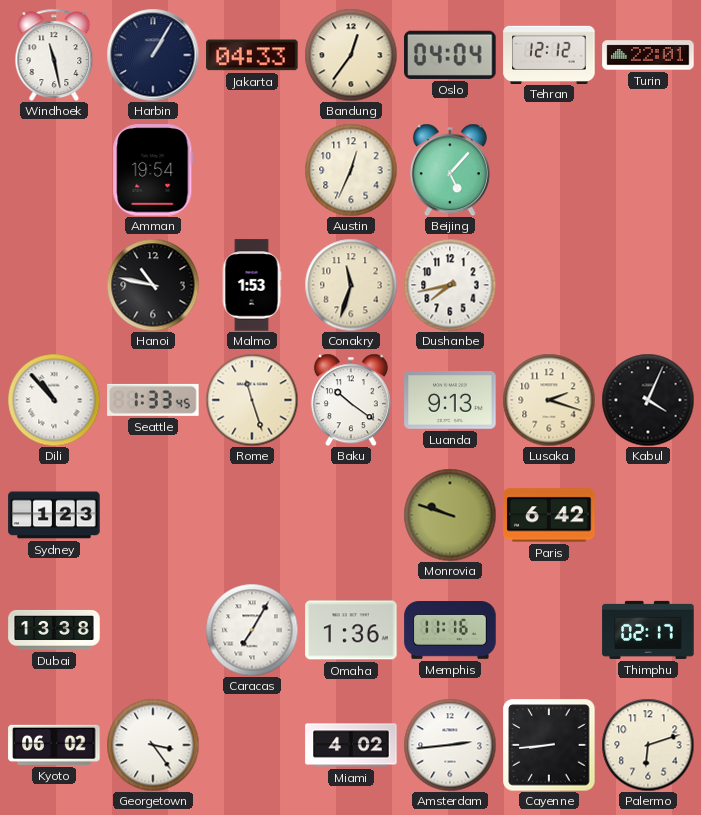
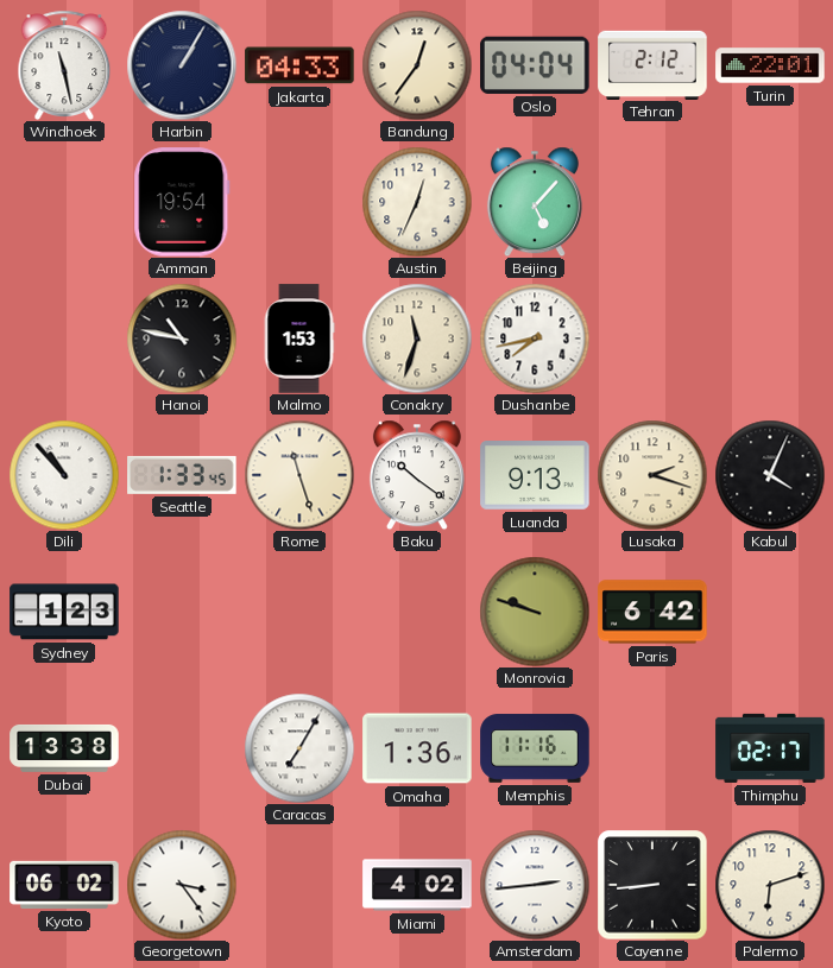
Tehran: 12:12 -> 2:12 (652, 64)
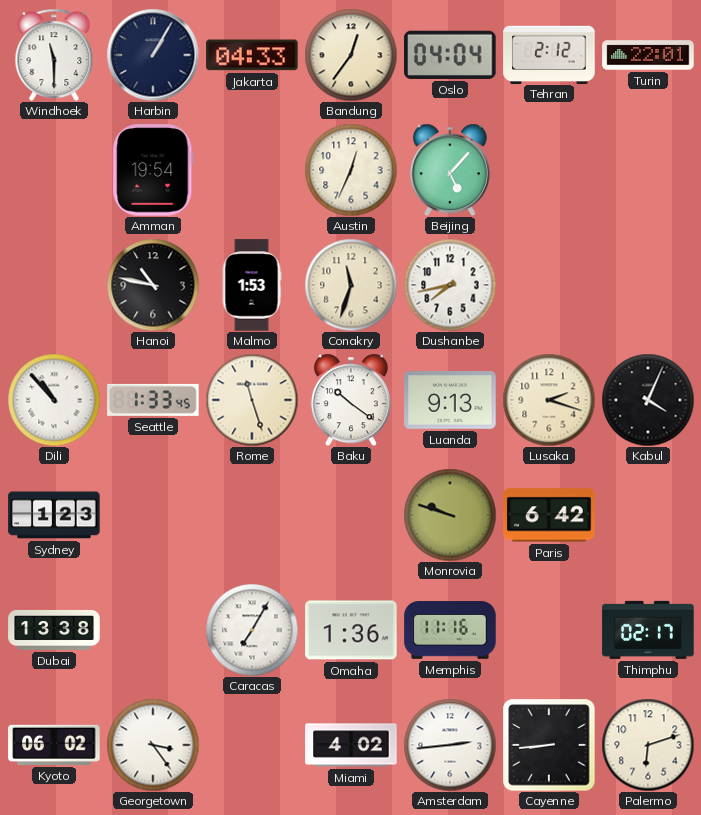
Windhoek: 11:28 -> 11:30 (54, 55)
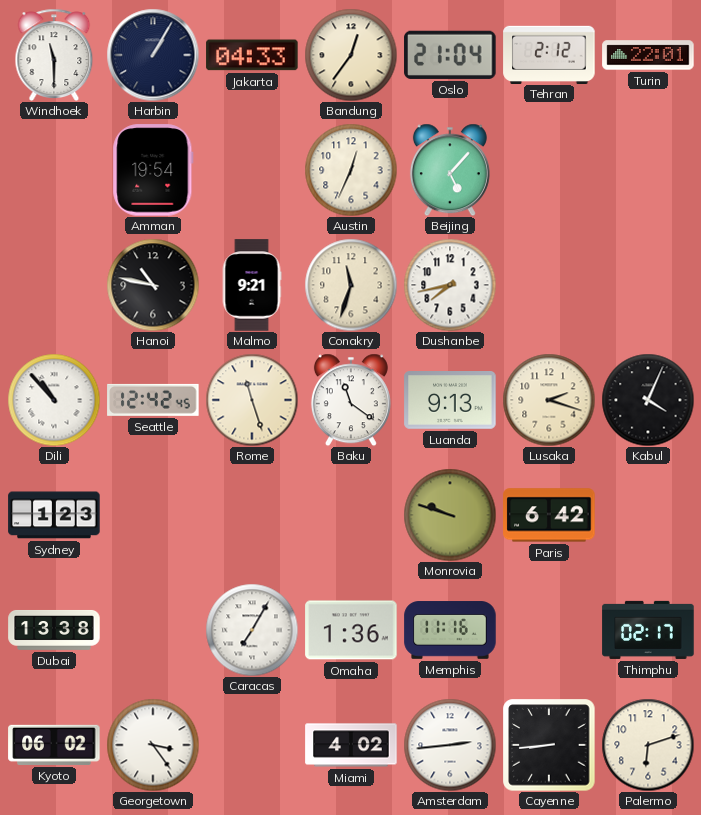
Oslo: 04:04 -> 21:04 (450, 55)
Malmo: 1:53 -> 9:21 (252, 285)
Seattle: 1:33 -> 12:42 (153, 400)
Baku: 10:21 -> 11:21 (351, 400)
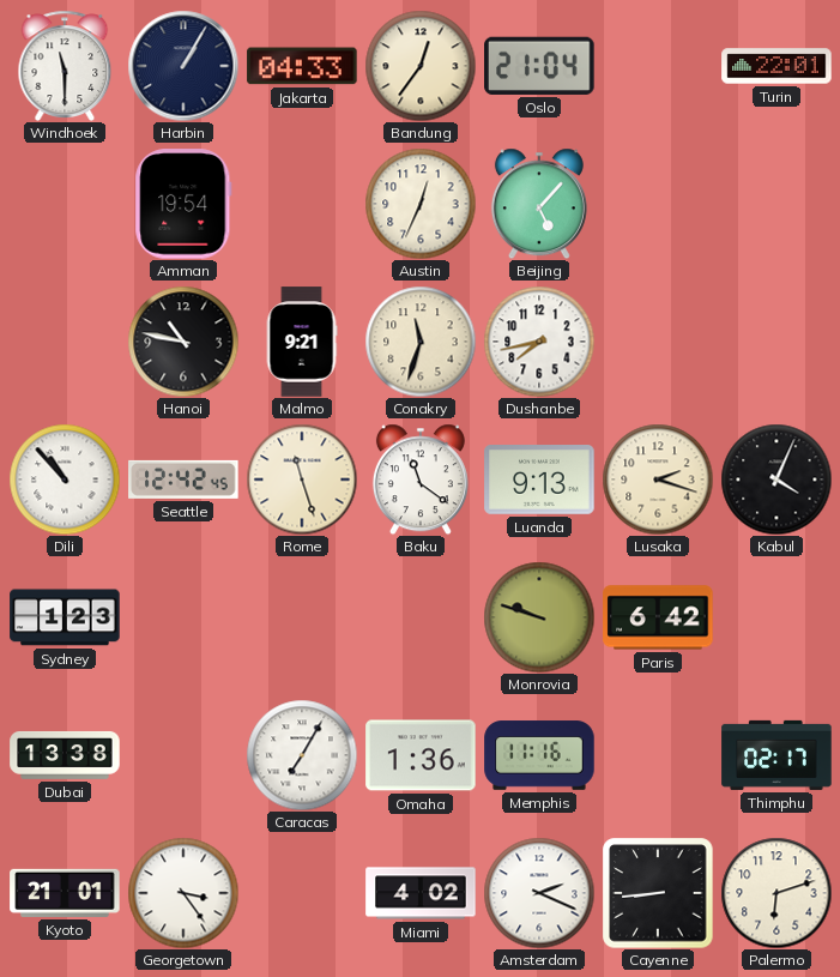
Tehran: 2:12 -> none (549, 54)
Kyoto: 06:02 -> 21:01 (65, 893)
Amsterdam: 2:44 -> 2:19 (539, 893)
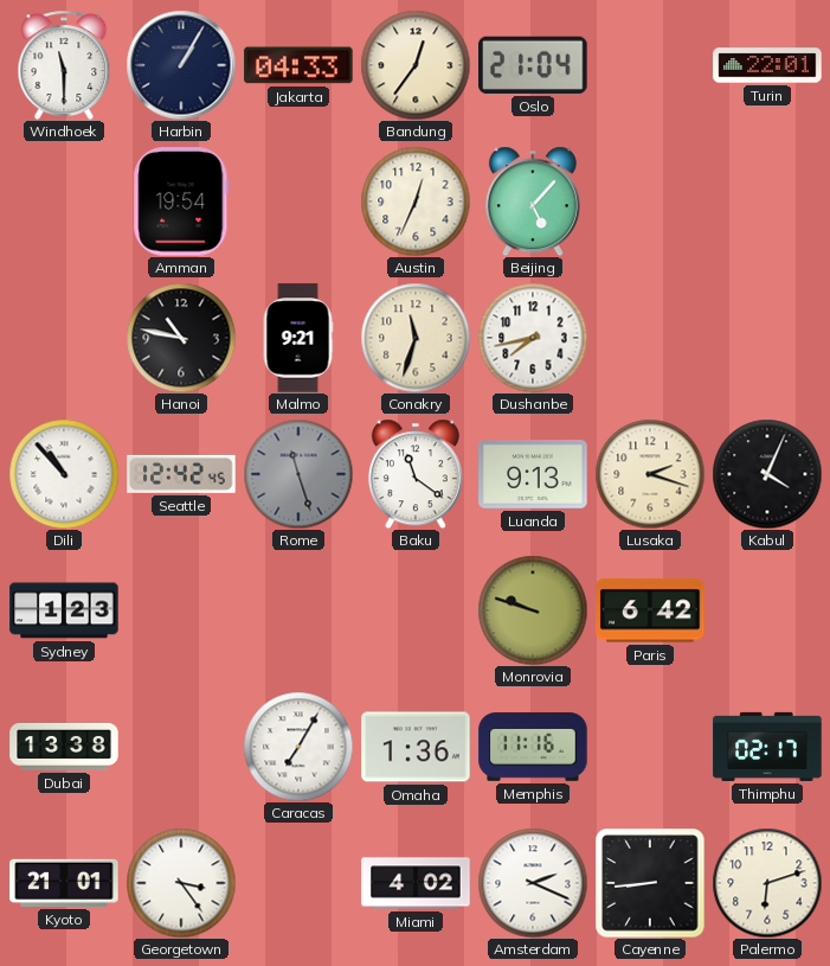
Rome dial: cream -> grey (298, 474)
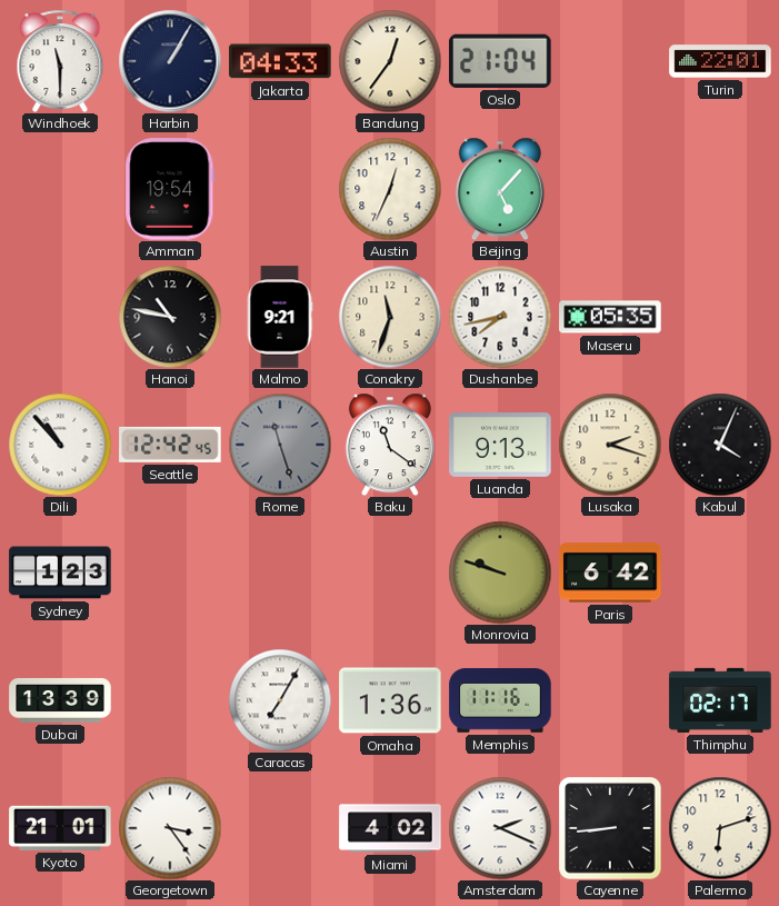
Maseru: none -> 05:35 (610, 317)
Dubai: 13:38 -> 13:39 (60, 700)
